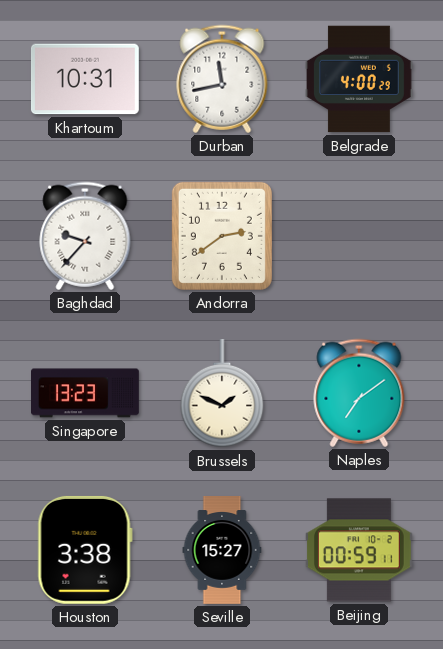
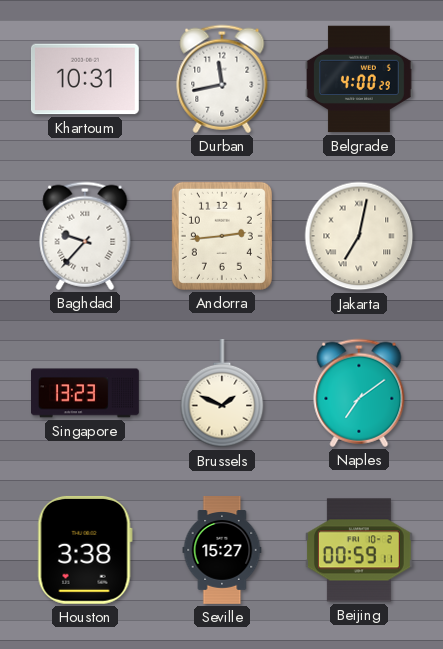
Andorra: 2:39 -> 2:44 (222, 236)
Jakarta: none -> 7:02 (359, 236)
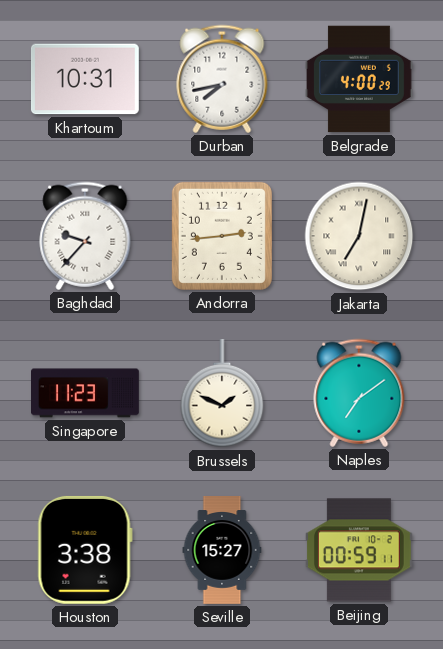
Durban: 11:43 -> 7:43 (222, 79)
Singapore: 13:23 -> 11:23 (86, 393)
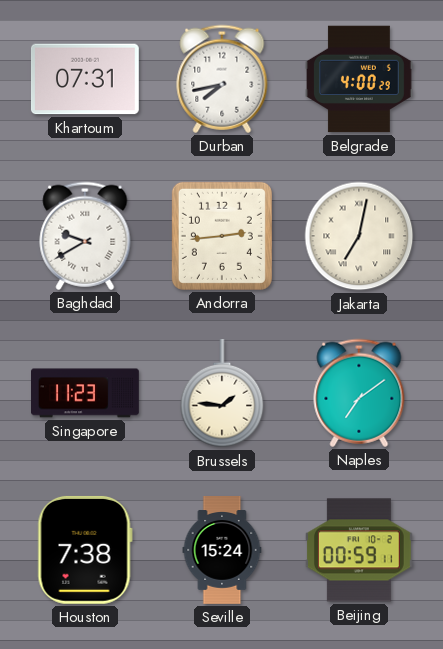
Khartoum: 10:31 -> 07:31 (85, 79)
Baghdad: 9:37 -> 9:40 (85, 236)
Brussels: 1:49 -> 1:46 (222, 394)
Houston: 3:38 -> 7:38 (85, 550)
Seville: 15:27 -> 15:24 (222, 551)
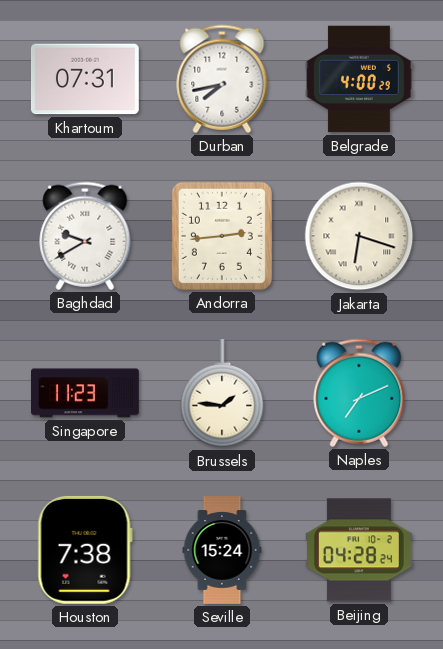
Jakarta: 7:02 -> 6:18 (359, 236)
Naples: 7:09 -> 7:11 (359, 393)
Beijing: 00:59 -> 04:28 (359, 550)
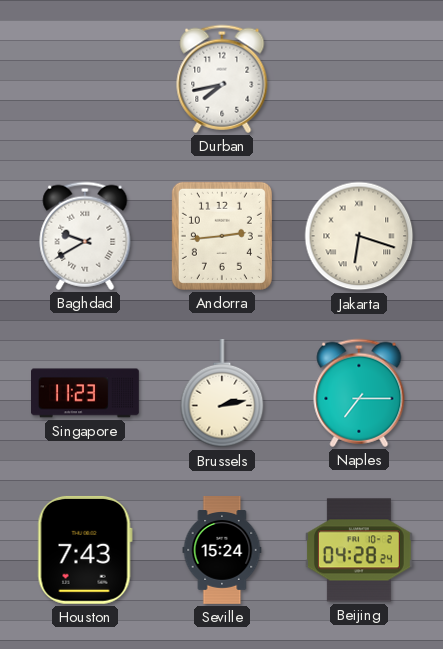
Khartoum: 07:31 -> none (85, 79)
Belgrade: 4:00 -> none (360, 79)
Brussels: 1:46 -> 2:13 (222, 394)
Naples: 7:11 -> 7:15 (359, 393)
Houston: 7:38 -> 7:43 (85, 550)
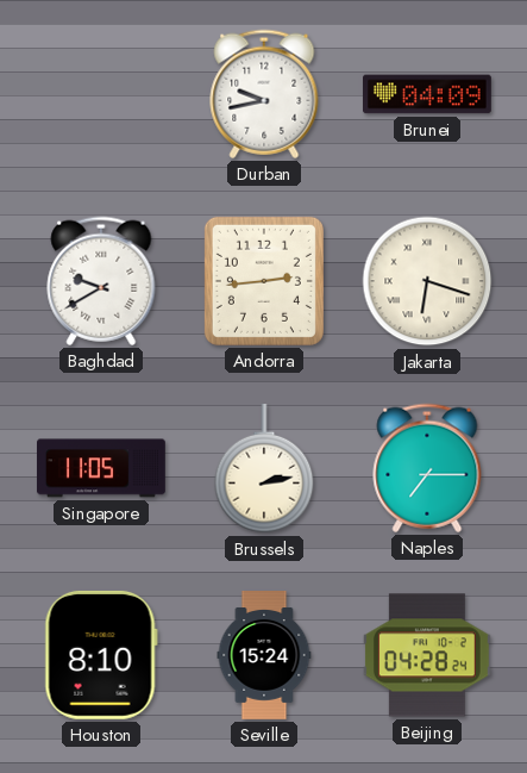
Durban: 7:43 -> 9:43 (264, 94)
Brunei: none -> 04:09 (428, 94)
Singapore: 11:23 -> 11:05 (102, 468)
Houston: 7:43 -> 8:10 (101, 655)
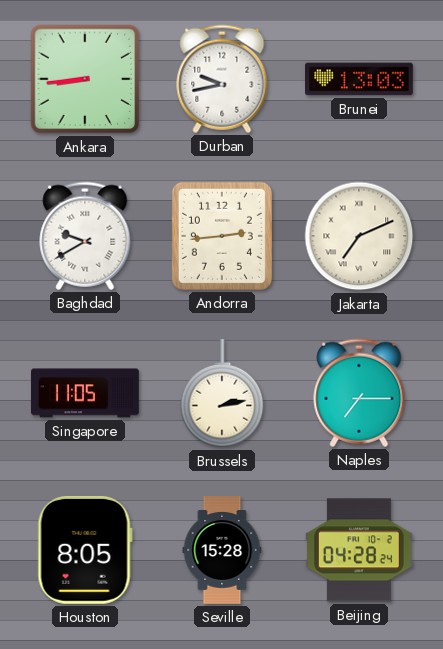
Ankara: none -> 8:44 (85, 79)
Brunei: 04:09 -> 13:03 (360, 79)
Jakarta: 6:18 -> 7:11 (359, 236)
Houston: 8:10 -> 8:05 (85, 550)
Seville: 15:24 -> 15:28 (222, 551)
